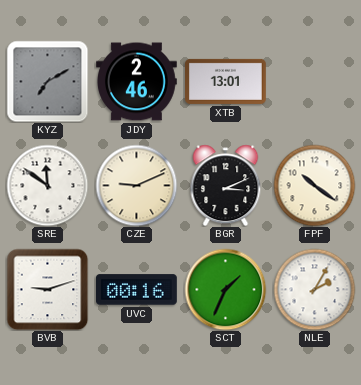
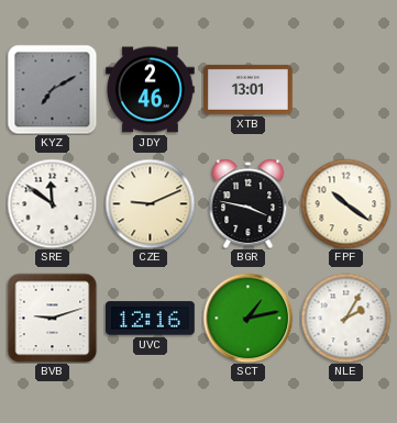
BGR: 3:11 -> 3:47 (249, 203)
UVC: 00:16 -> 12:16 (151, 319)
SCT: 1:34 -> 1:13 (247, 318)
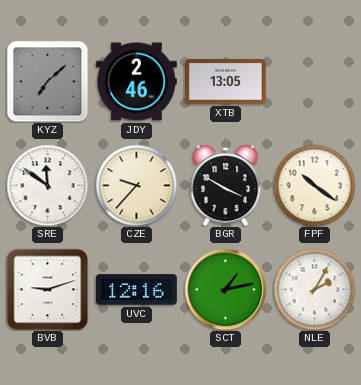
KYZ: 7:10 -> 7:08 (47, 81)
XTB: 13:01 -> 13:05 (226, 81)
CZE: 9:11 -> 9:37 (136, 185)
BGR: 3:47 -> 3:50 (226, 185)
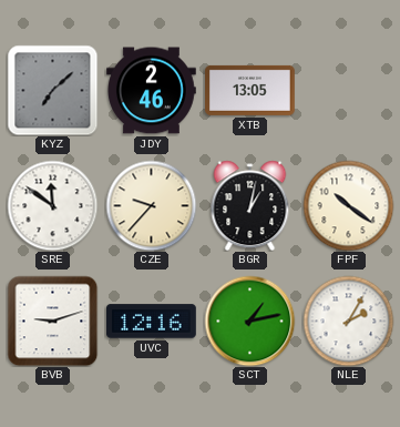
BGR: 3:50 -> 1:02 (250, 205)
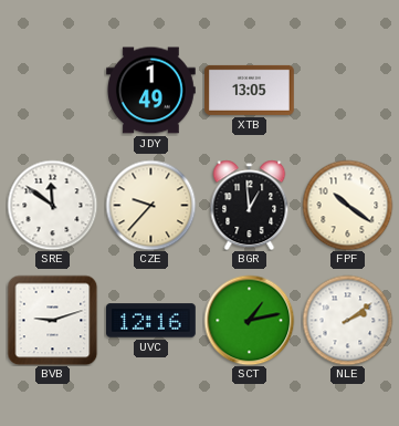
KYZ: 7:08 -> none (52, 90)
JDY: 2:46 -> 1:49 (151, 91)
BGR: 1:02 -> 12:59 (250, 205)
NLE: 2:05 -> 2:09 (347, 320)
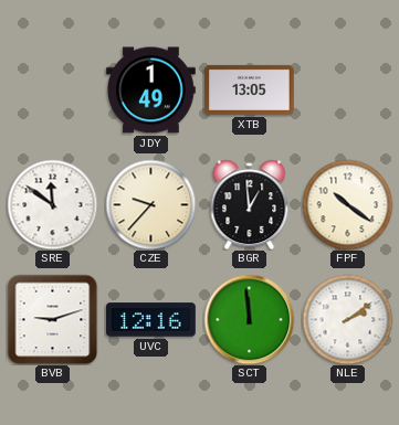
SCT: 1:13 -> 11:59 (249, 319)
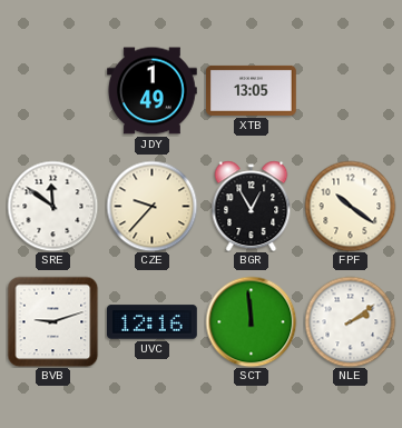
BGR: 12:59 -> 12:55 (252, 206)
